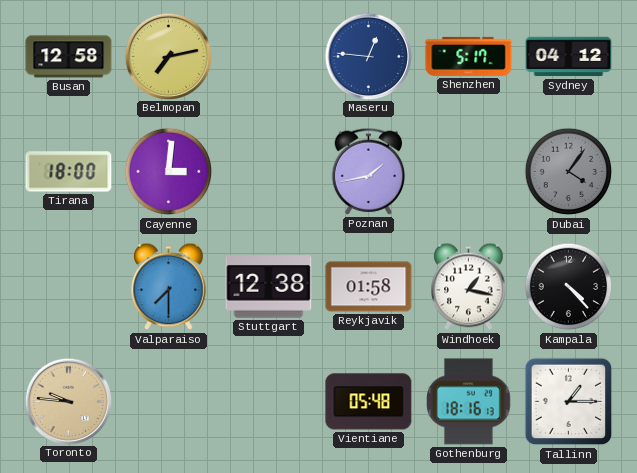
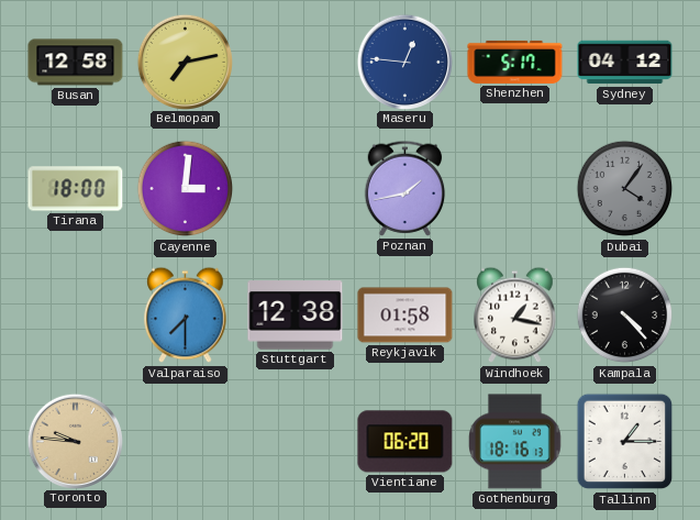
Vientiane: 05:48 -> 06:20 (405, 442)
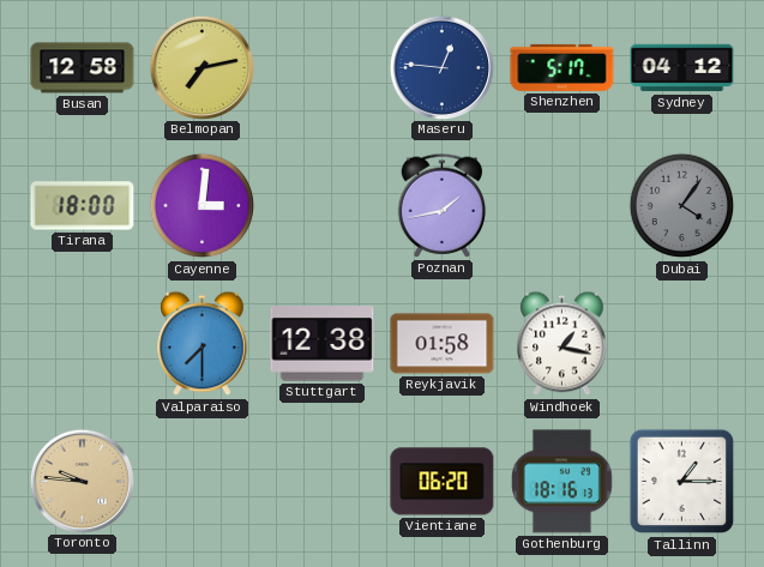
Kampala: 4:23 -> none (625, 316)
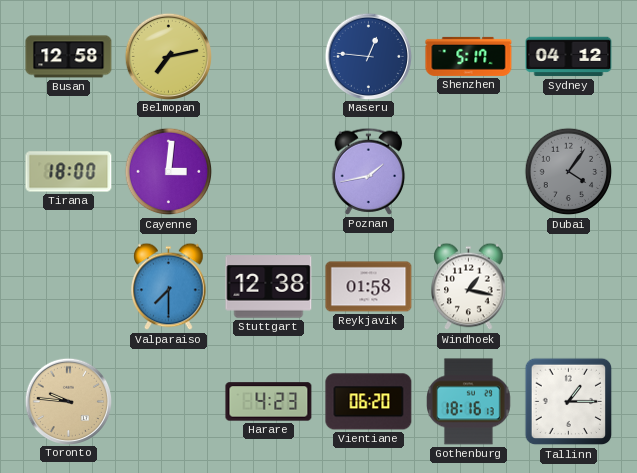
Harare: none -> 4:23 (269, 402)
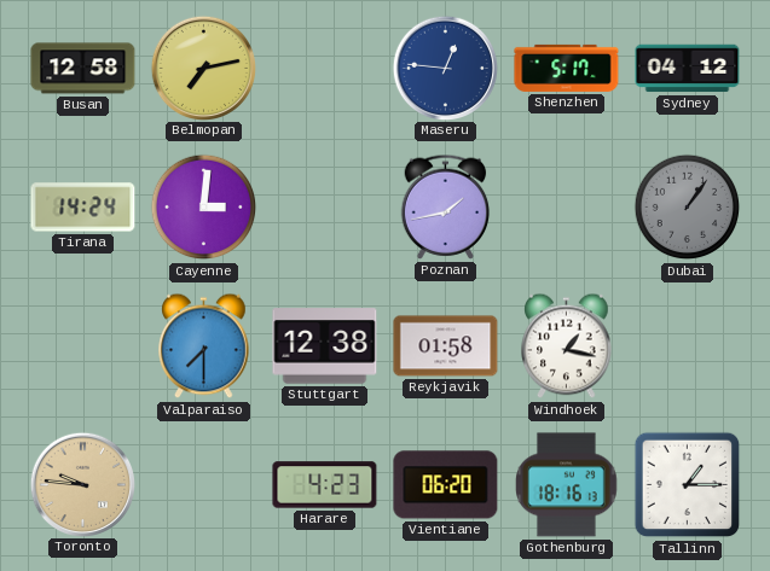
Tirana: 18:00 -> 14:24 (83, 208)
Dubai: 4:06 -> 1:06 (688, 208)
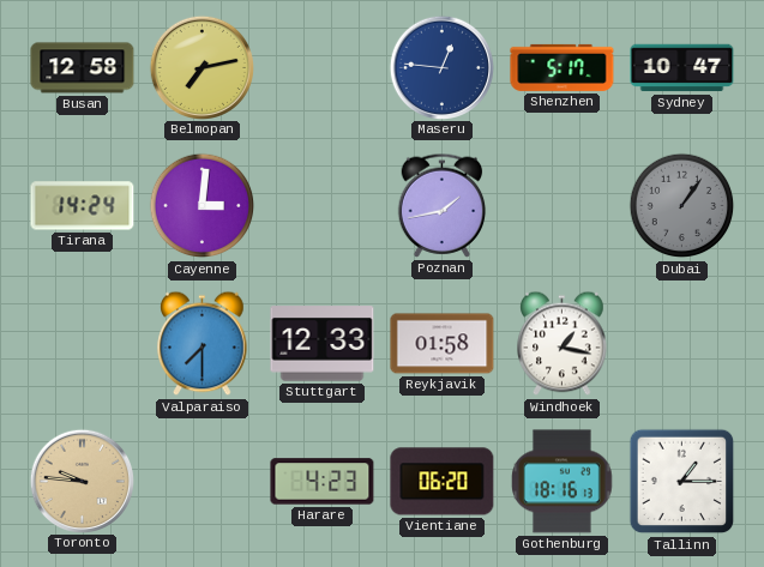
Sydney: 04:12 -> 10:47 (682, 68)
Stuttgart: 12:38 -> 12:33 (323, 344)
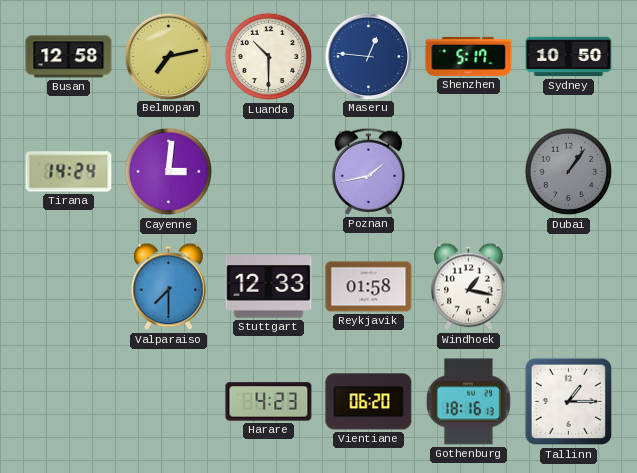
Luanda: none -> 10:30 (269, 57)
Sydney: 10:47 -> 10:50 (569, 57)
Toronto: 9:46 -> none (82, 481)
